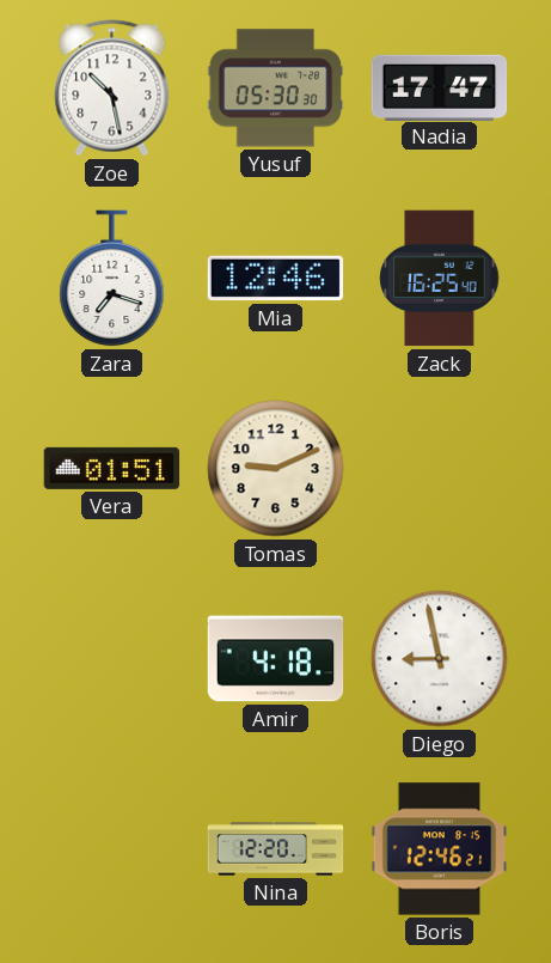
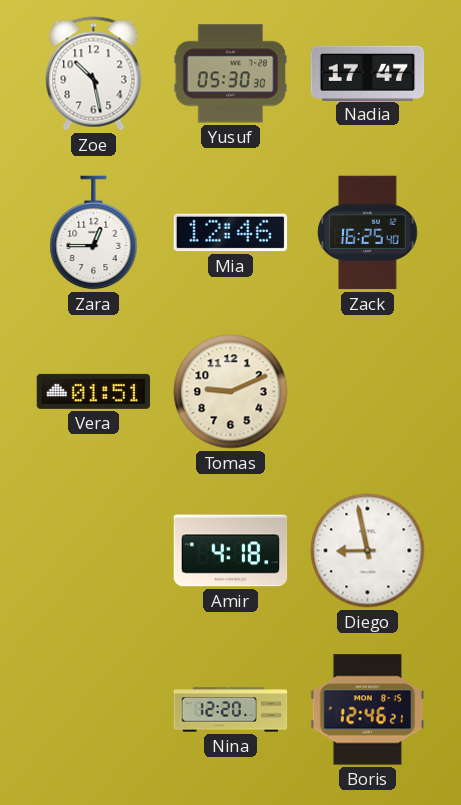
Zara: 7:18 -> 12:45 (94, 233)
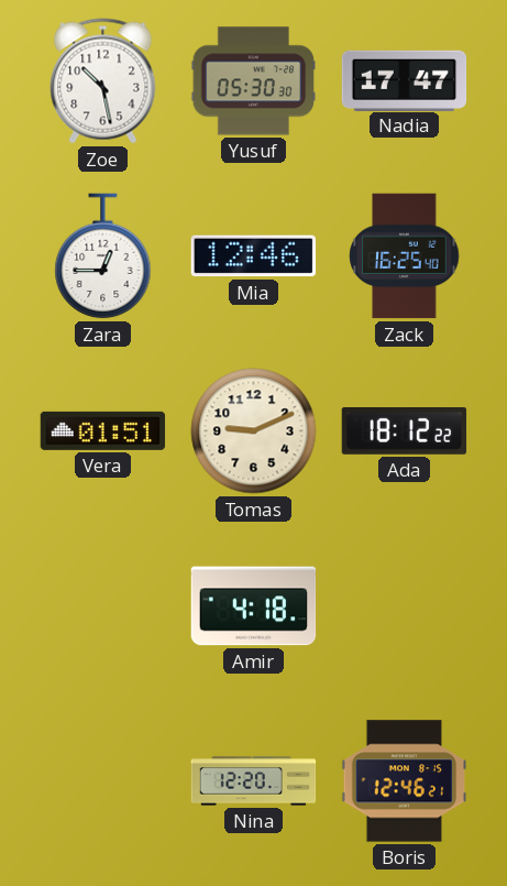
Ada: none -> 18:12 (405, 431)
Diego: 8:58 -> none (368, 551)
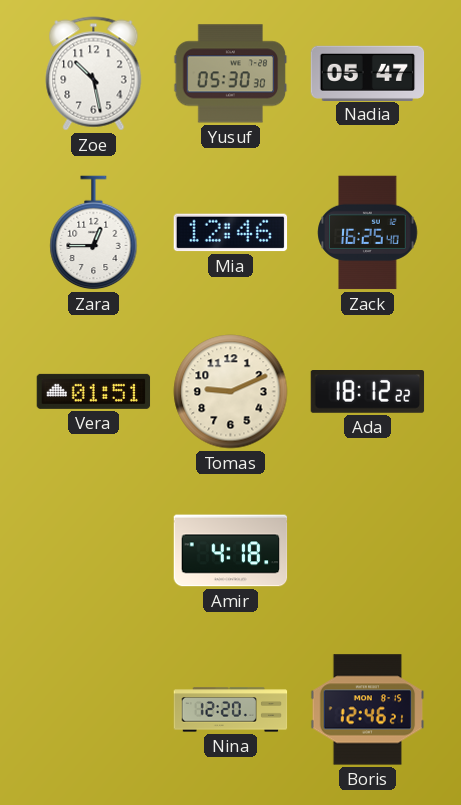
Nadia: 17:47 -> 05:47 (368, 73)
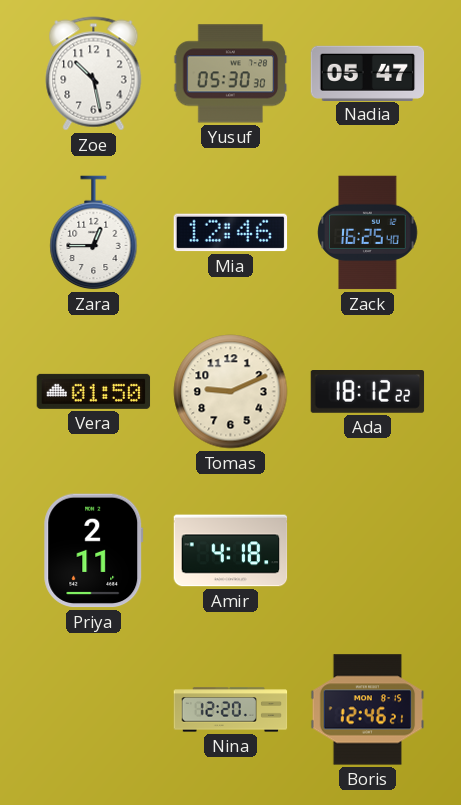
Vera: 01:51 -> 01:50 (94, 391)
Priya: none -> 2:11 (94, 551)
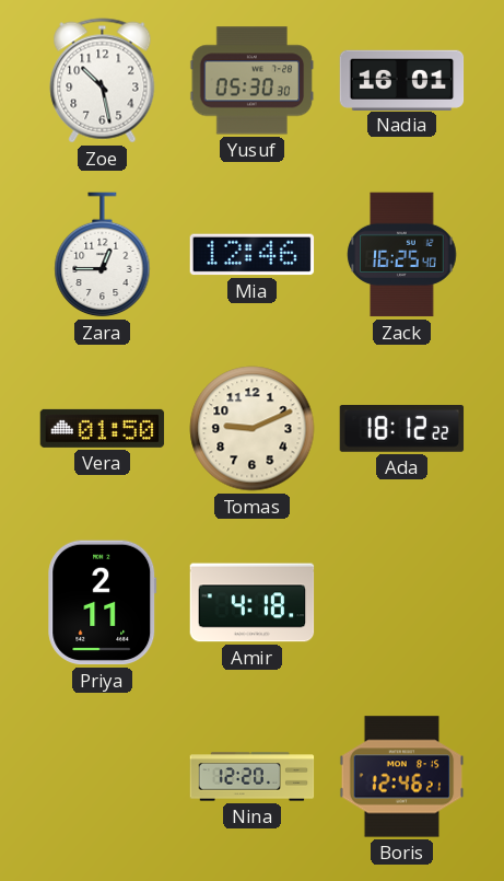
Nadia: 05:47 -> 16:01 (402, 80)
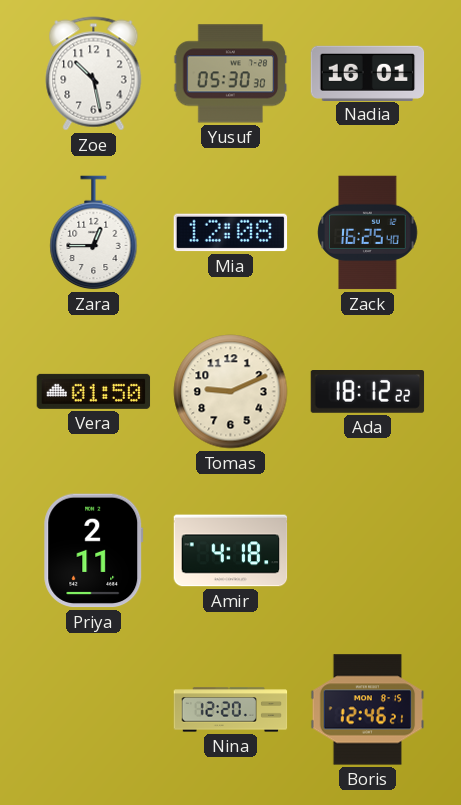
Mia: 12:46 -> 12:08 (231, 233)
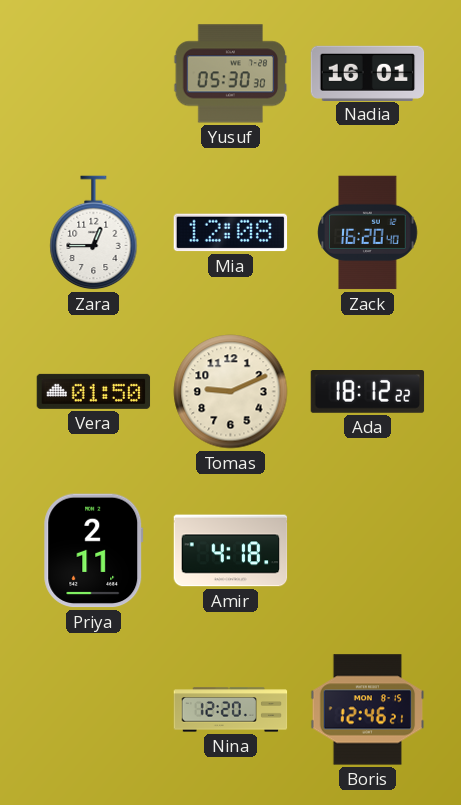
Zoe: 10:28 -> none (94, 74)
Zack: 16:25 -> 16:20 (368, 233)
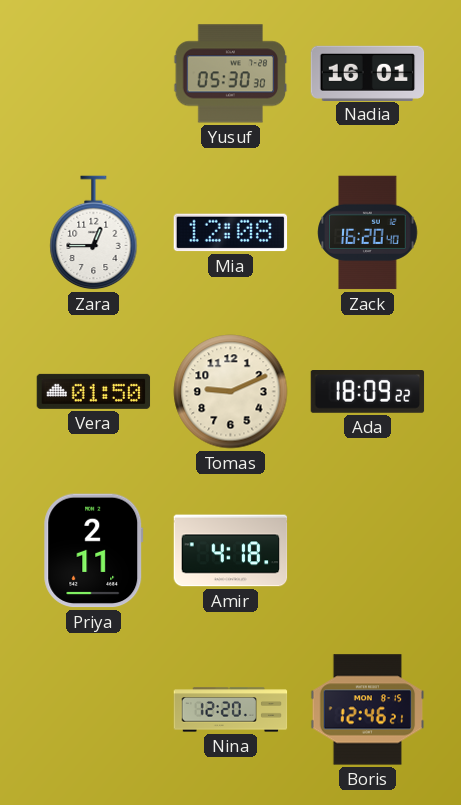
Ada: 18:12 -> 18:09 (368, 392)
